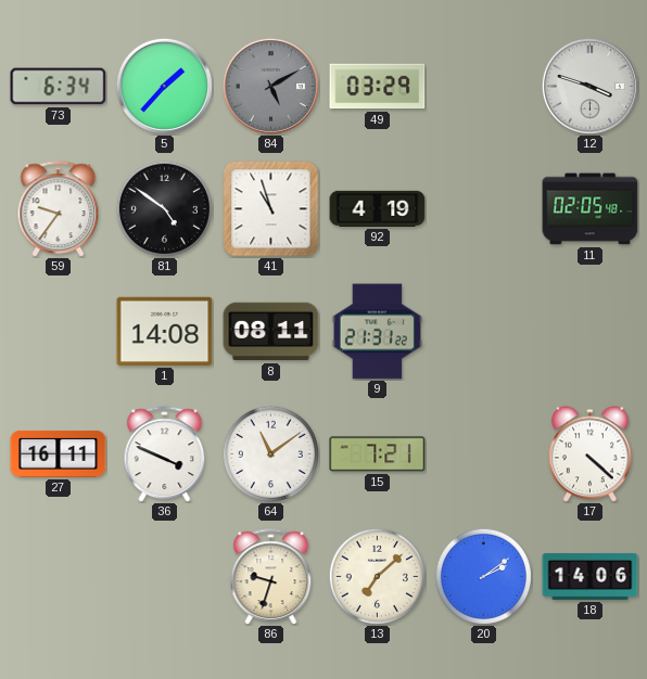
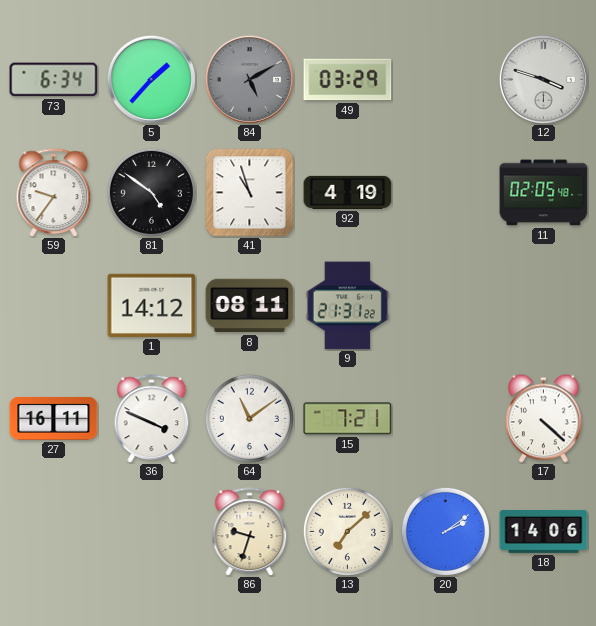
1: 14:08 -> 14:12 (152, 305)
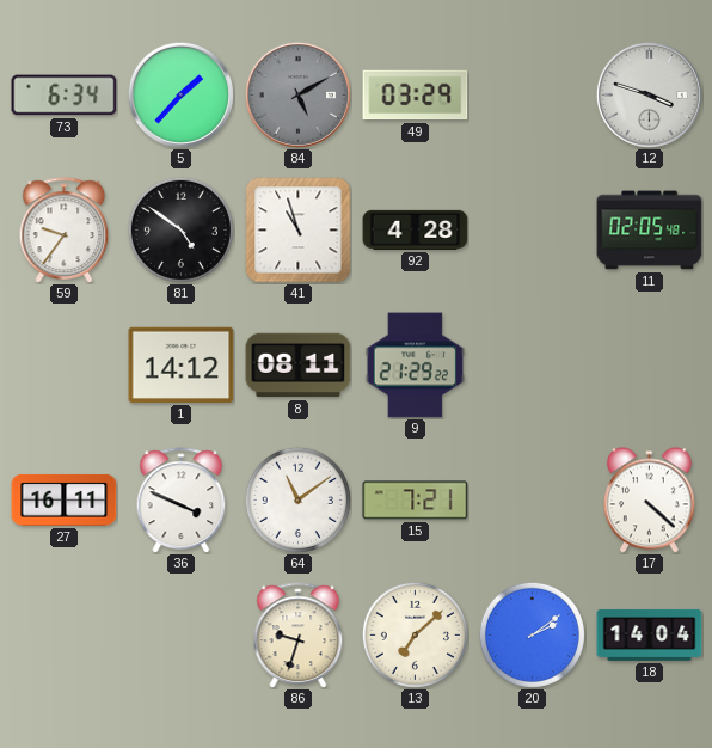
92: 4:19 -> 4:28 (416, 229)
9: 21:31 -> 21:29 (415, 366)
18: 14:06 -> 14:04 (650, 634)
